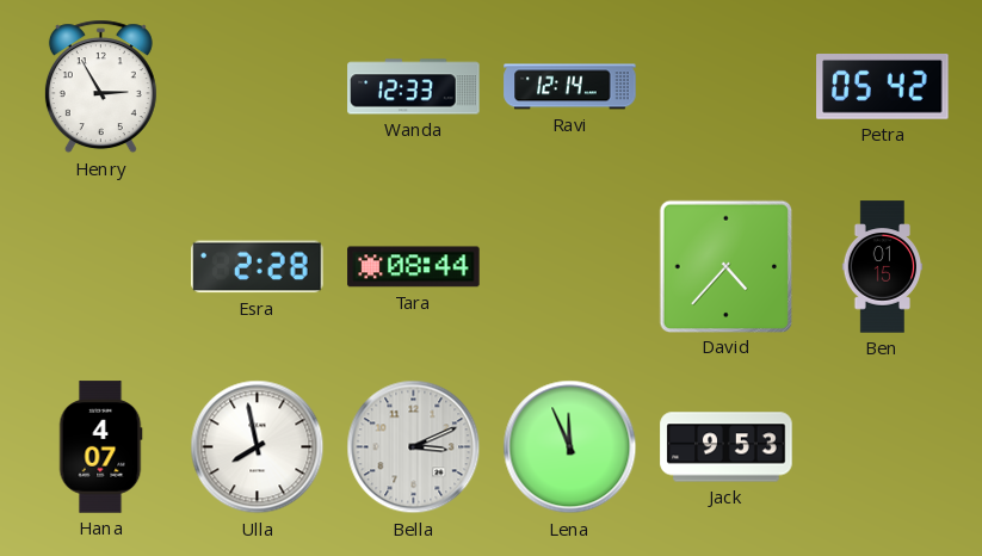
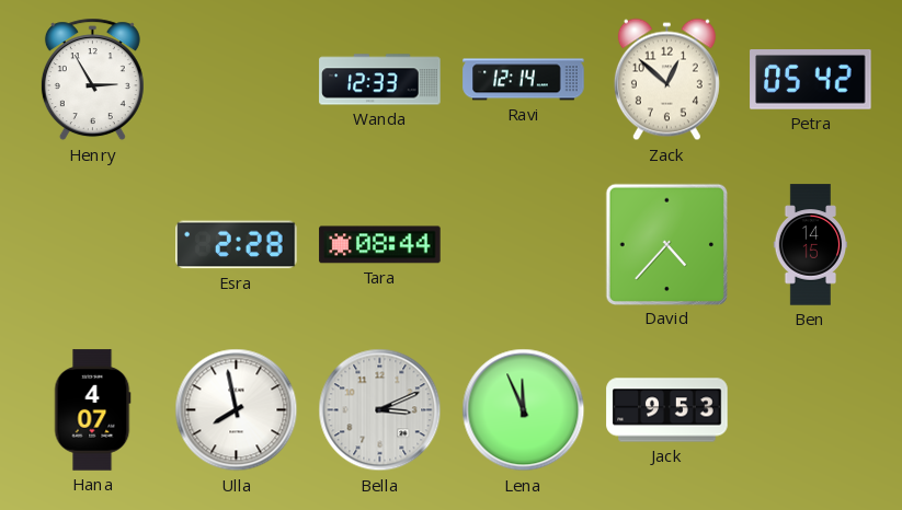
Zack: none -> 12:52 (666, 80)
Ben: 01:15 -> 14:15 (811, 245)
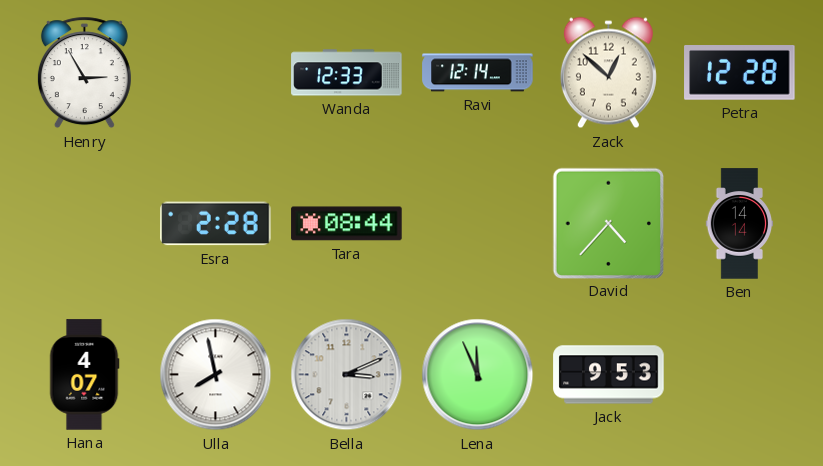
Petra: 05:42 -> 12:28 (740, 73)
Ben: 14:15 -> 14:14 (740, 224)
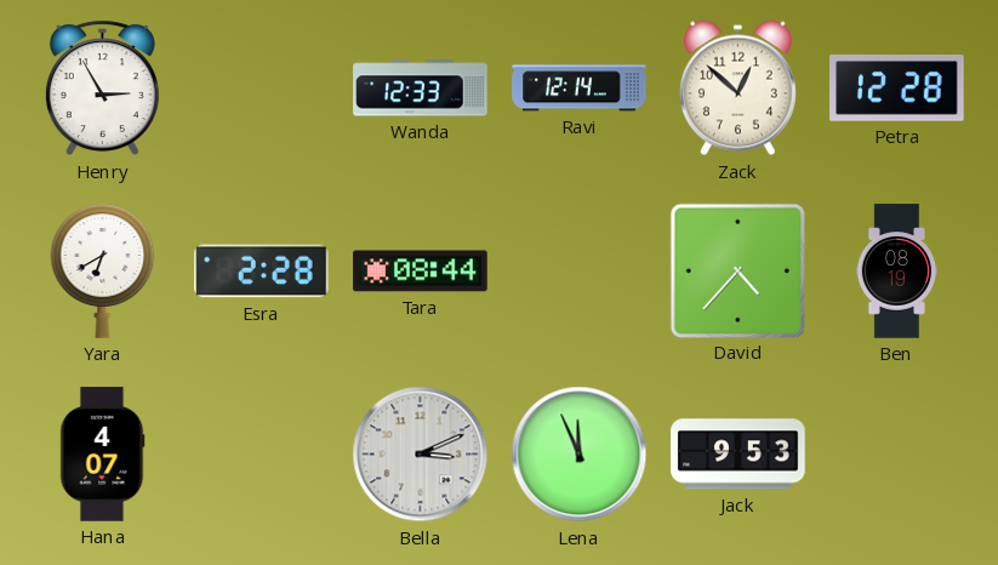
Yara: none -> 6:40 (103, 270)
Ben: 14:14 -> 08:19 (897, 272)
Ulla: 7:58 -> none (216, 375)
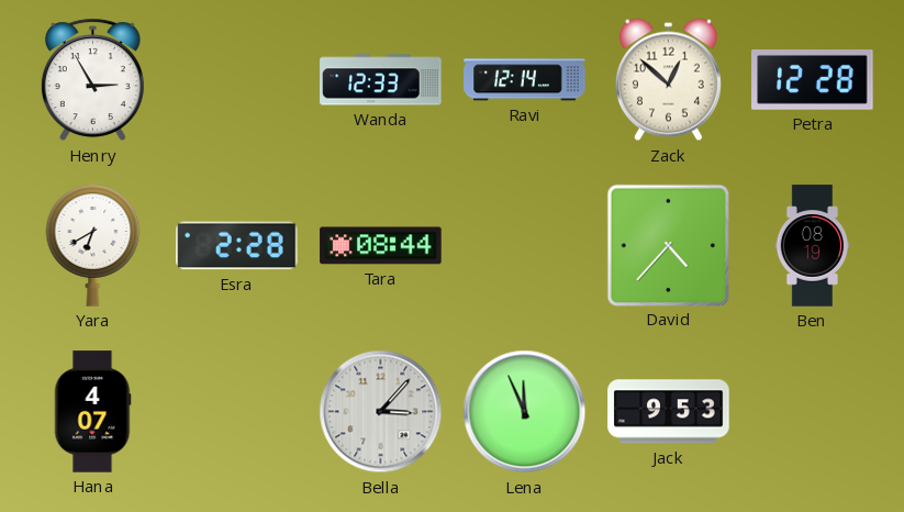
Bella: 3:11 -> 3:07 (381, 412)
